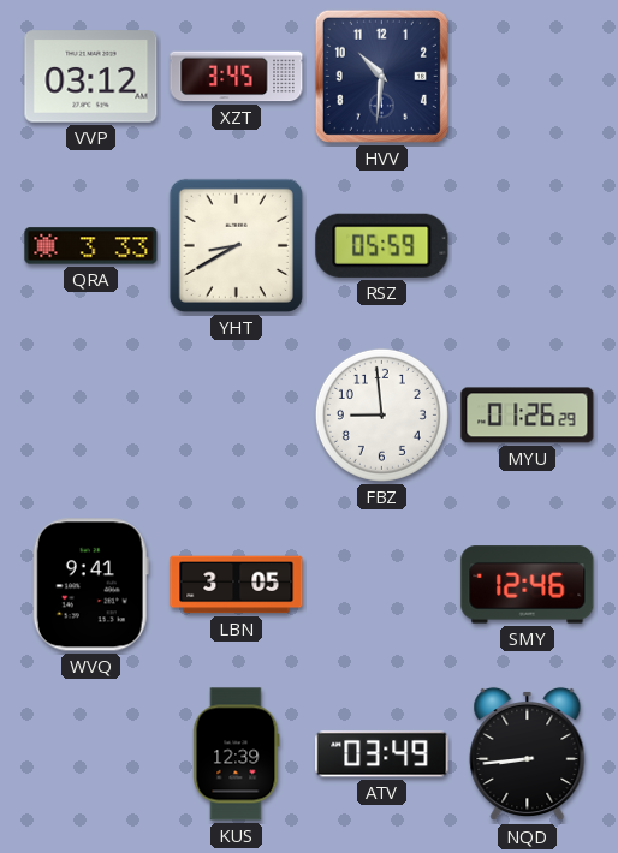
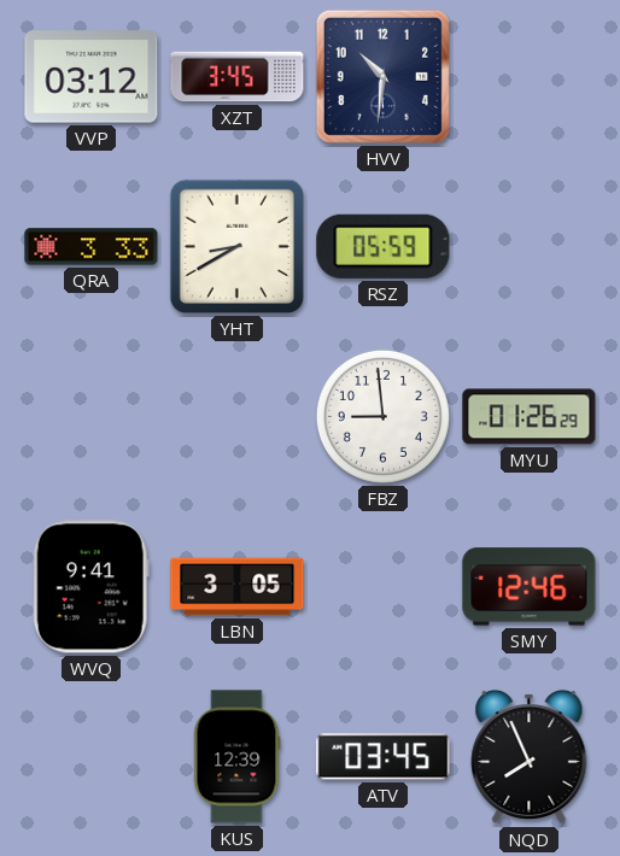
ATV: 03:49 -> 03:45 (384, 757)
NQD: 8:44 -> 7:56 (530, 757)
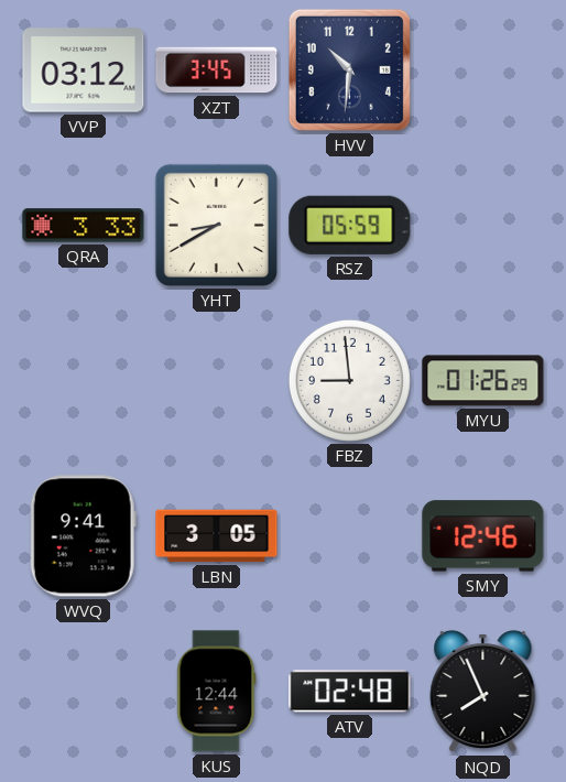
KUS: 12:39 -> 12:44 (217, 692)
ATV: 03:45 -> 02:48 (350, 692)
